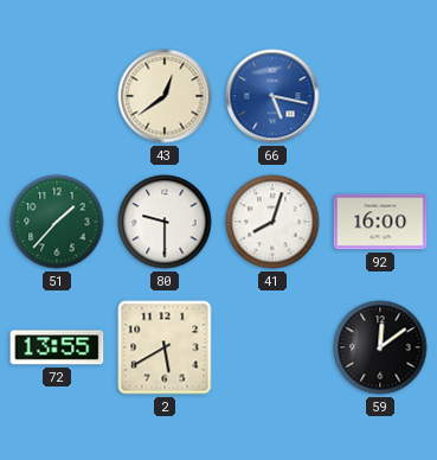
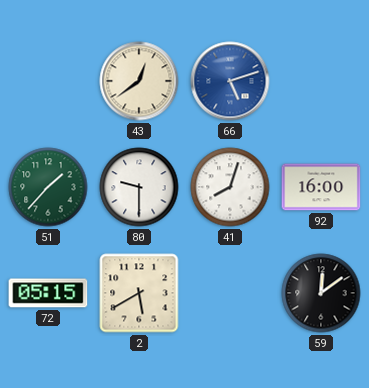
66: 5:17 -> 5:12 (230, 81)
72: 13:55 -> 05:15 (48, 293)
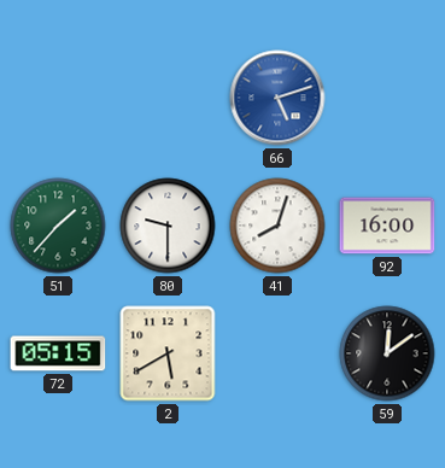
43: 12:39 -> none (139, 81)
